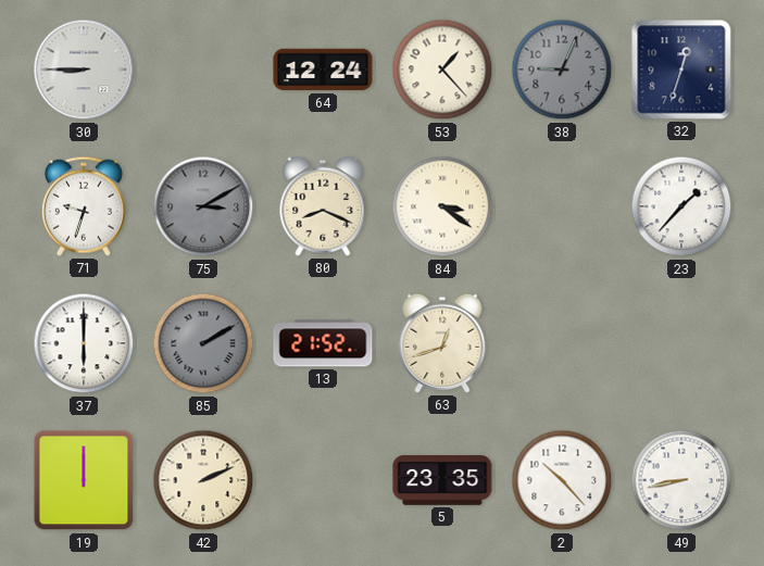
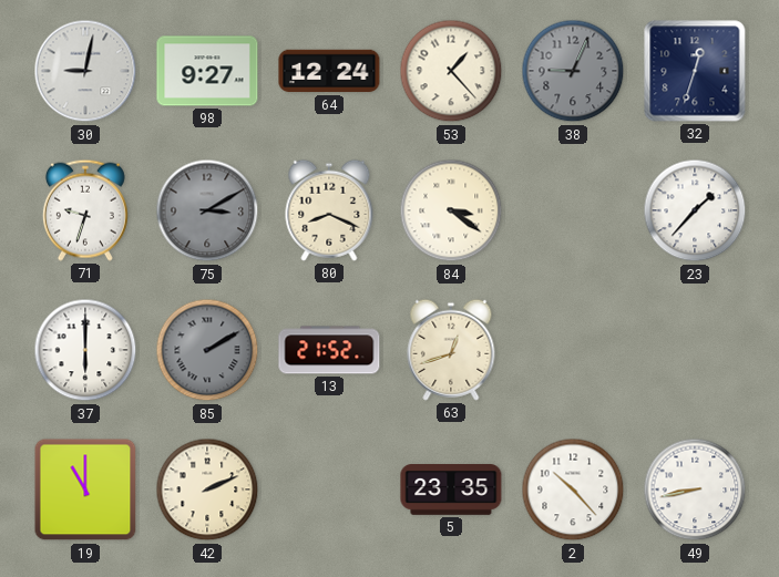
30: 8:45 -> 9:02 (85, 71)
98: none -> 9:27 (207, 71)
19: 12:00 -> 11:00 (85, 490)
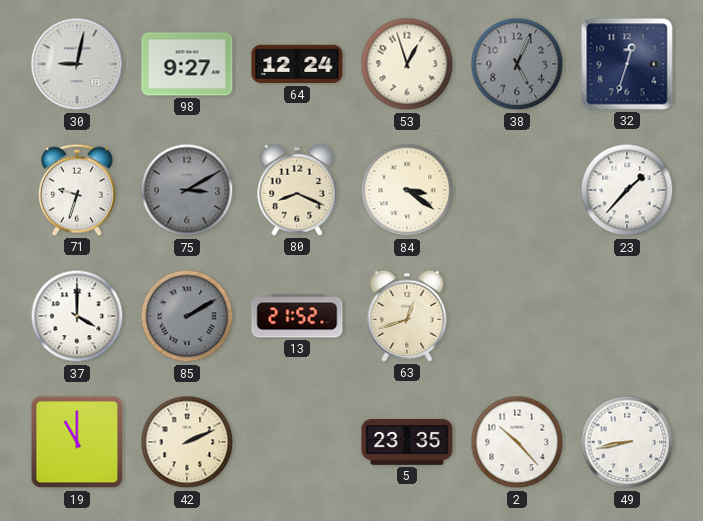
53: 1:23 -> 12:57 (407, 64)
38: 9:04 -> 5:04 (517, 64)
37: 6:00 -> 4:00 (77, 316)
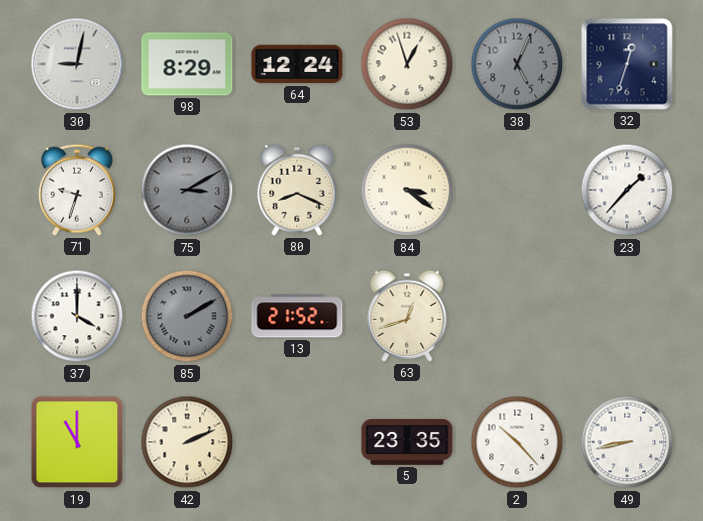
98: 9:27 -> 8:29 (187, 64)
